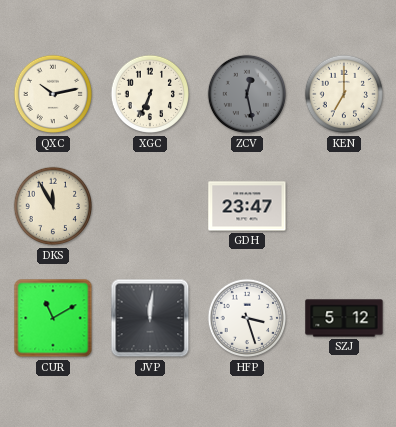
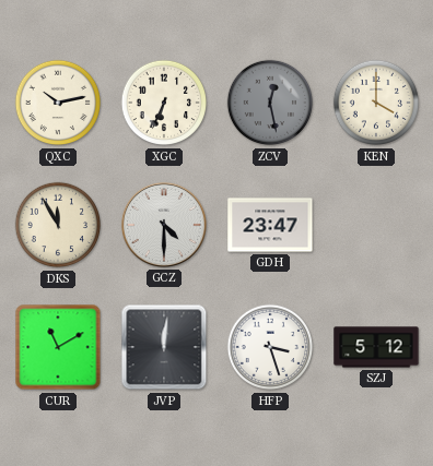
KEN: 7:00 -> 4:00 (376, 103)
GCZ: none -> 4:30 (164, 225)
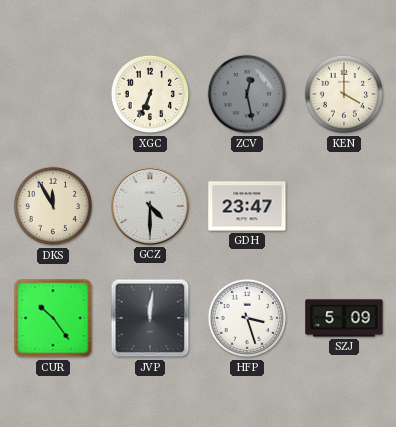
QXC: 10:13 -> none (58, 103)
CUR: 11:10 -> 10:24 (53, 318)
SZJ: 5:12 -> 5:09 (344, 318)
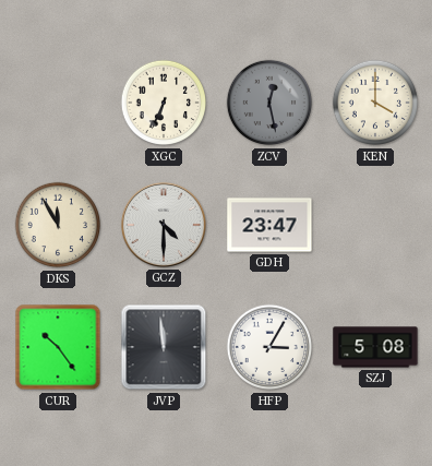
JVP: 12:01 -> 11:59 (164, 347)
HFP: 3:27 -> 3:05 (269, 347)
SZJ: 5:09 -> 5:08 (375, 347)
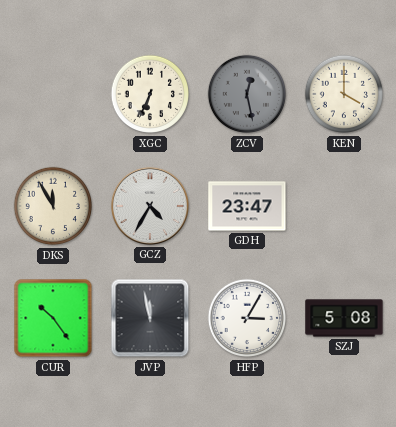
GCZ: 4:30 -> 4:35 (150, 206)
JVP: 11:59 -> 11:58 (150, 318)
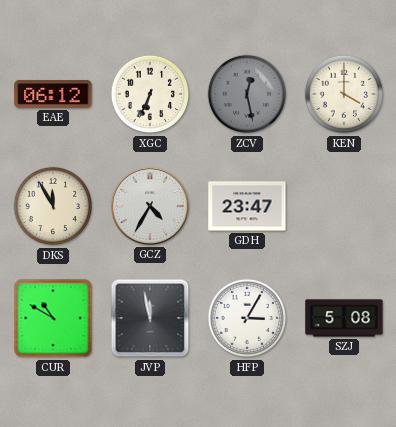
EAE: none -> 06:12 (53, 94)
CUR: 10:24 -> 10:50 (53, 318)
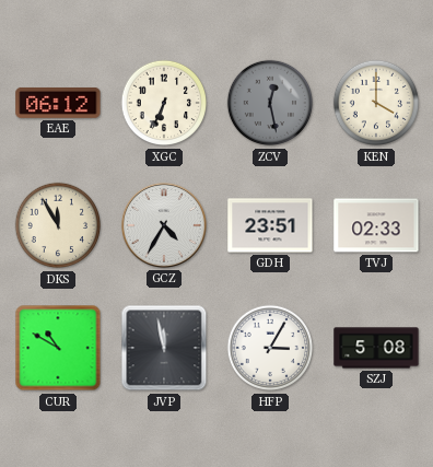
GDH: 23:47 -> 23:51 (270, 225)
TVJ: none -> 02:33 (376, 225)
